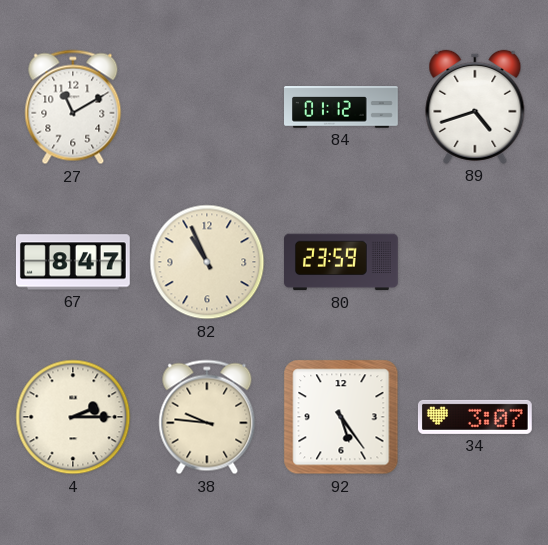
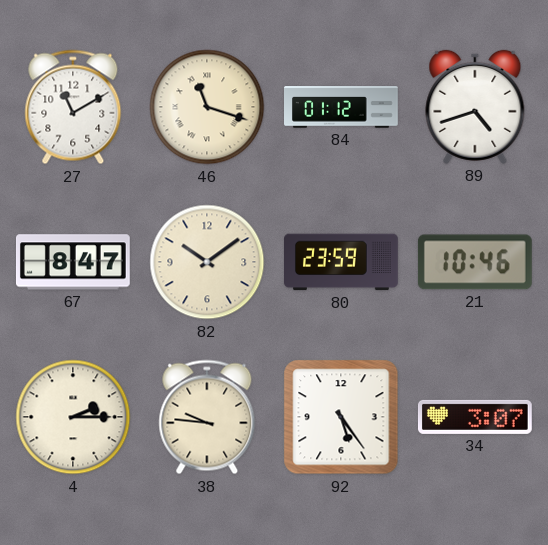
46: none -> 11:18 (207, 107)
82: 10:56 -> 10:09 (207, 262)
21: none -> 10:46 (475, 262)
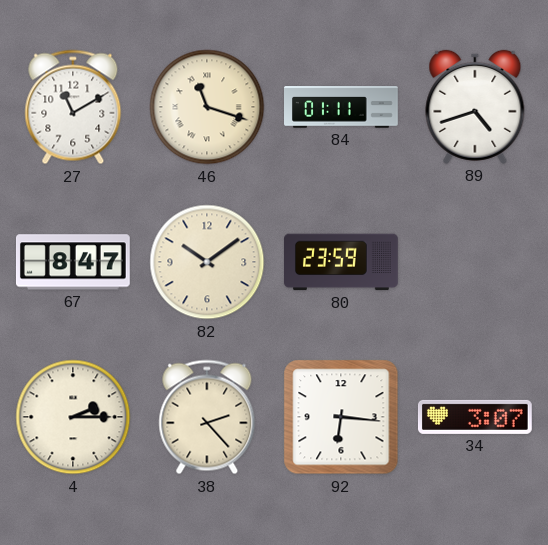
84: 01:12 -> 01:11 (342, 107)
21: 10:46 -> none (475, 262)
38: 9:46 -> 2:23 (207, 417)
92: 5:24 -> 6:16 (341, 417)
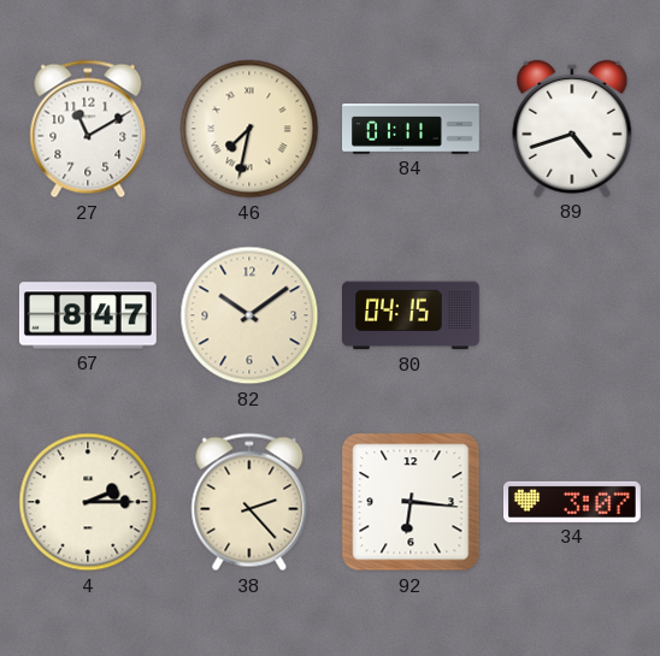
46: 11:18 -> 7:32 (249, 129)
80: 23:59 -> 04:15 (412, 315)
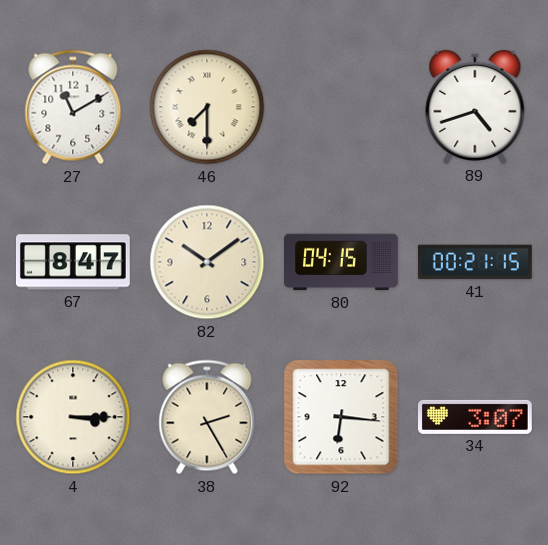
46: 7:32 -> 7:30 (207, 107)
84: 01:11 -> none (412, 129)
41: none -> 00:21 (475, 262)
4: 2:15 -> 3:15 (73, 417)
38: 2:23 -> 2:25 (207, 417)
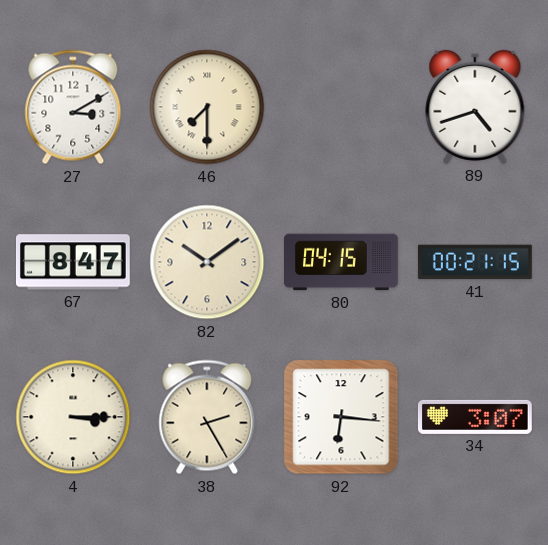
27: 11:10 -> 3:10 (73, 107)
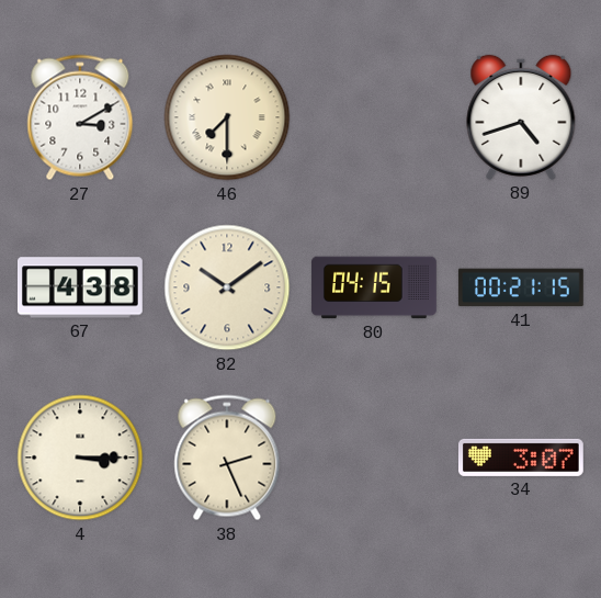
67: 8:47 -> 4:38 (80, 287)
38: 2:25 -> 2:26 (227, 458)
92: 6:16 -> none (341, 417)
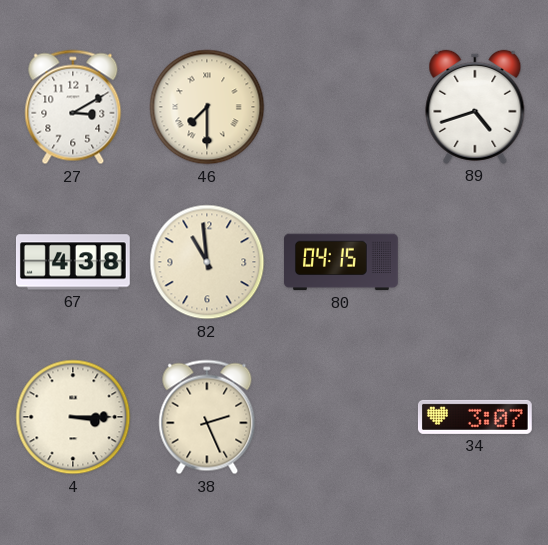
82: 10:09 -> 10:59 (207, 262)
41: 00:21 -> none (521, 287)
